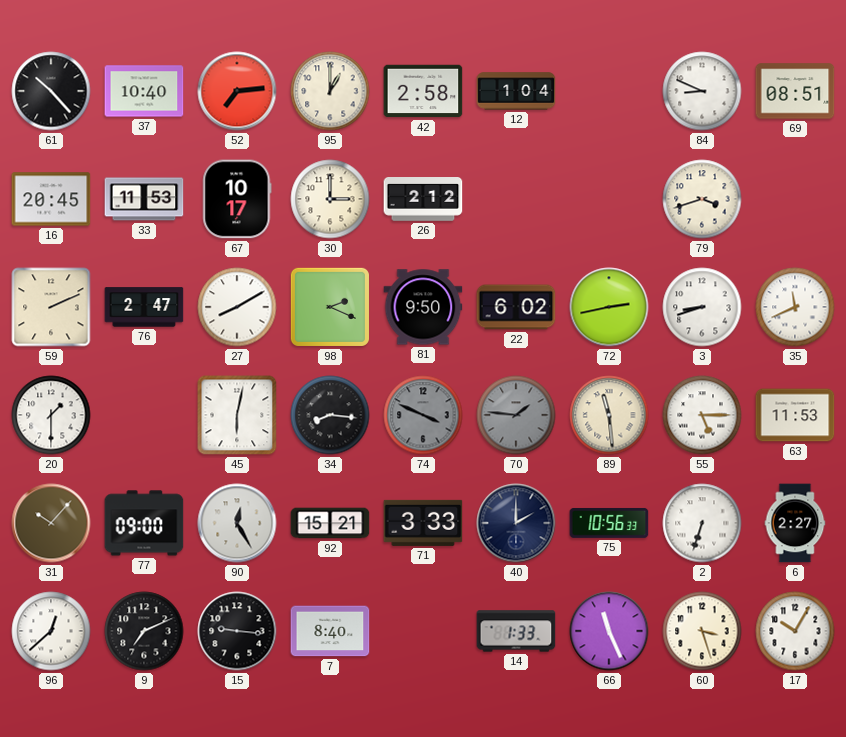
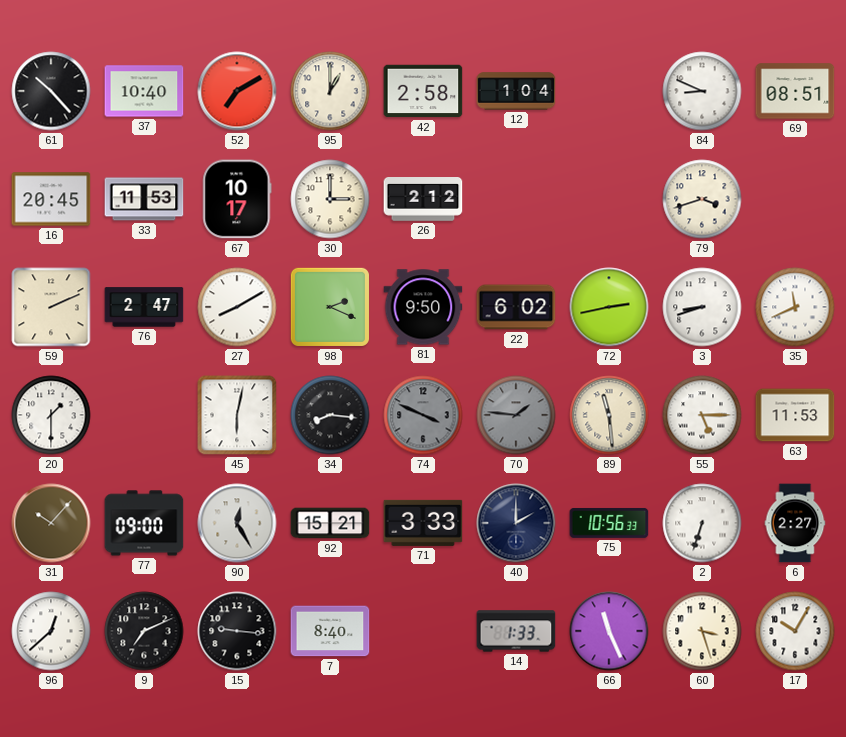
52: 7:14 -> 7:10 (237, 91)
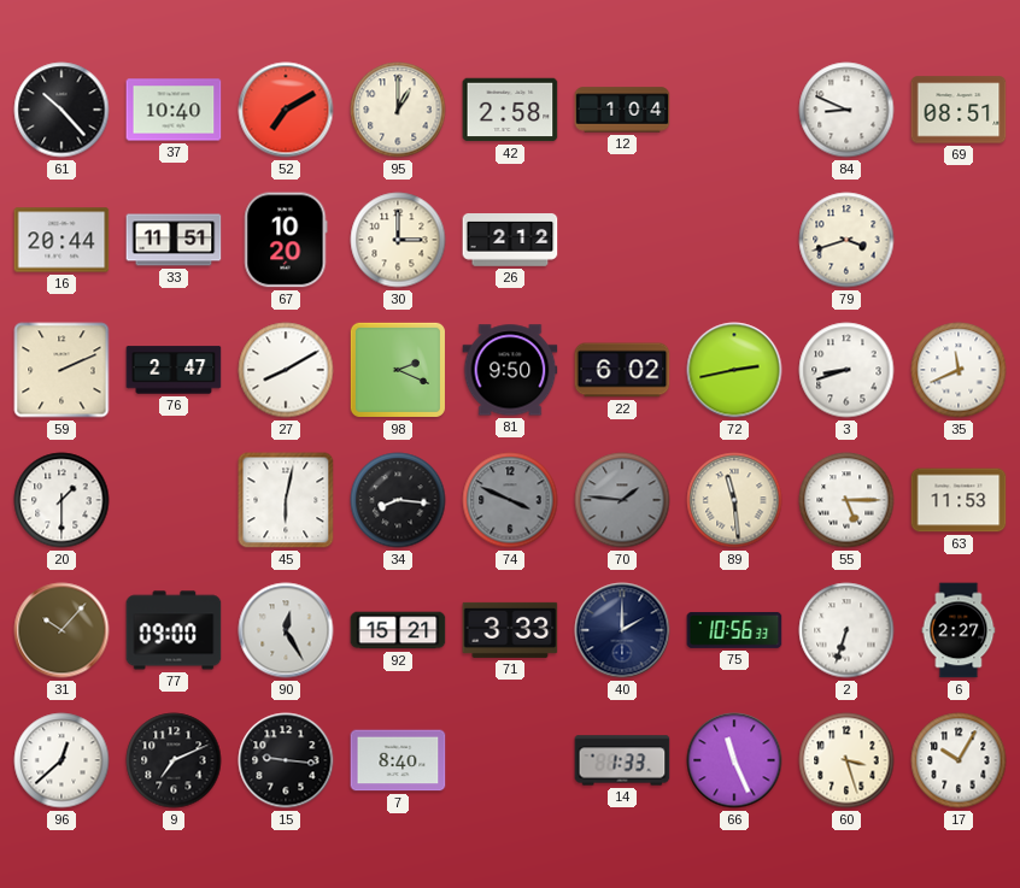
16: 20:45 -> 20:44 (61, 240)
33: 11:53 -> 11:51 (174, 240)
67: 10:17 -> 10:20 (286, 240)
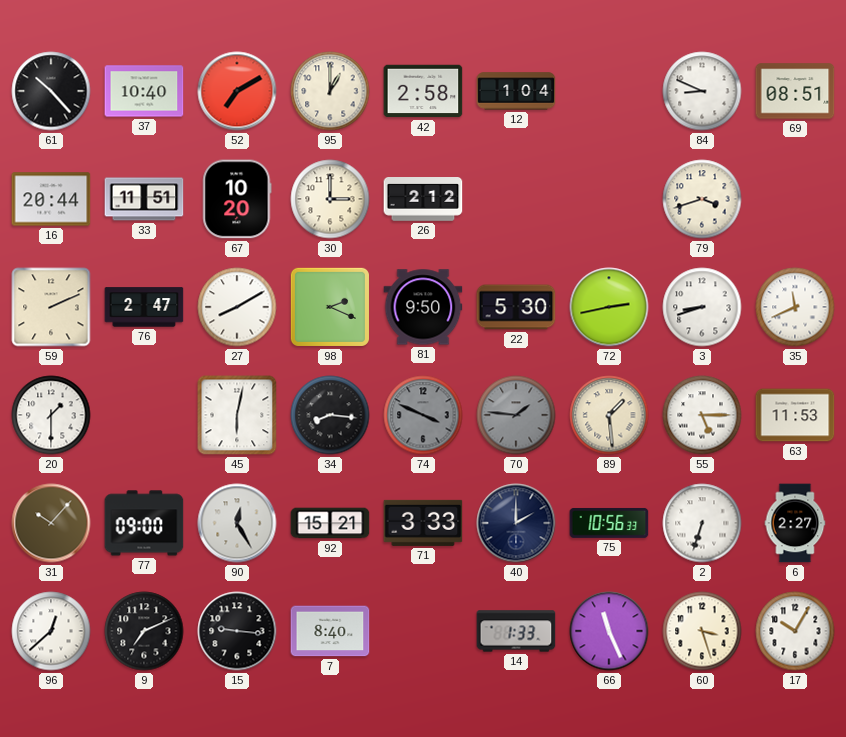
22: 6:02 -> 5:30 (516, 307)
89: 11:29 -> 1:29 (609, 415)
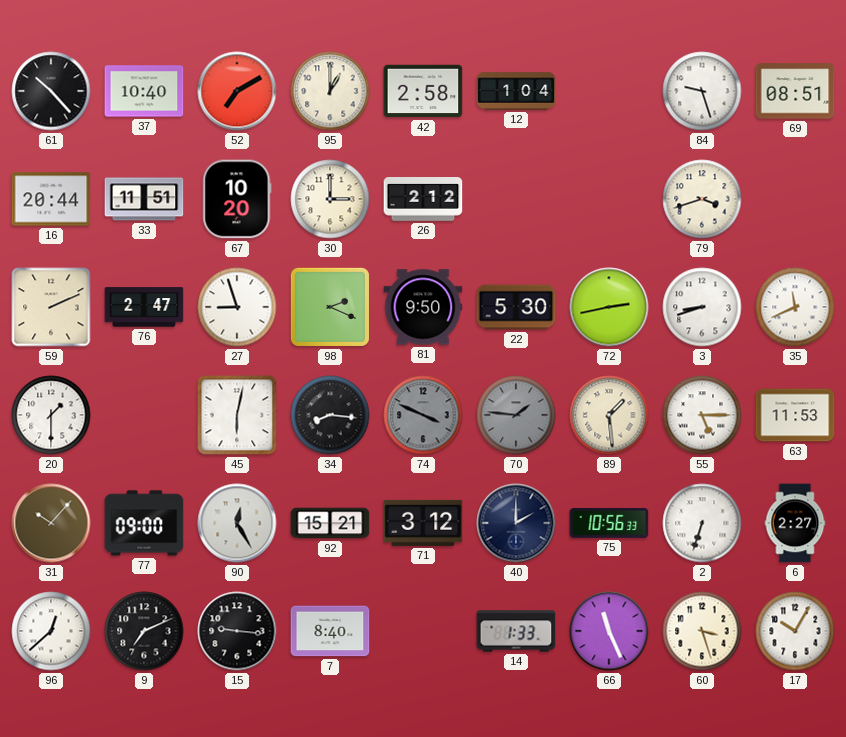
84: 8:49 -> 9:27 (702, 91)
27: 8:10 -> 8:57 (237, 307)
71: 3:33 -> 3:12 (423, 523)
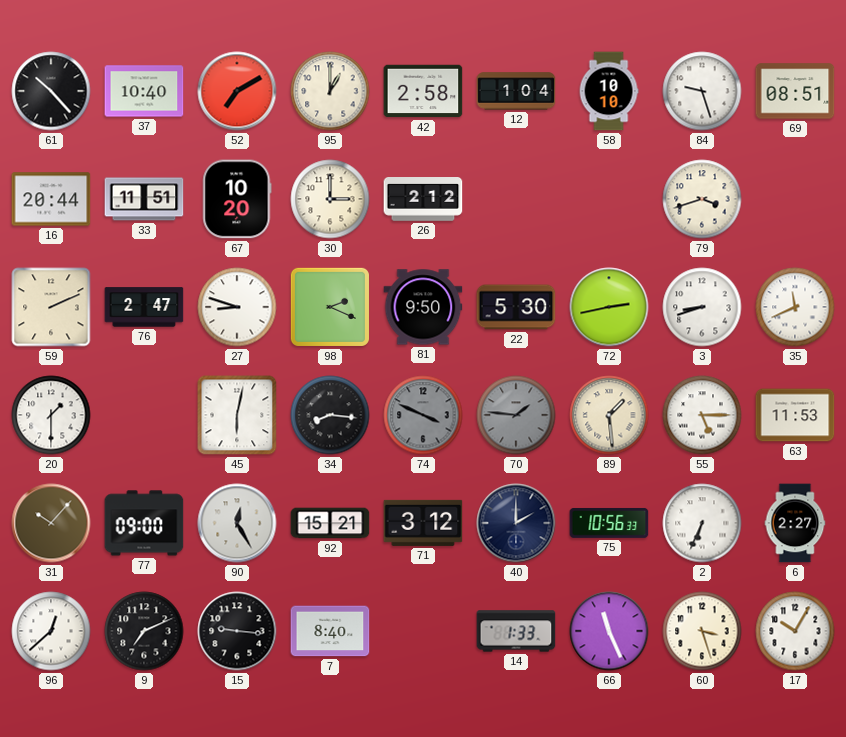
58: none -> 10:10 (609, 91)
27: 8:57 -> 8:48 (237, 307)
2: 6:33 -> 6:34 (702, 523)
